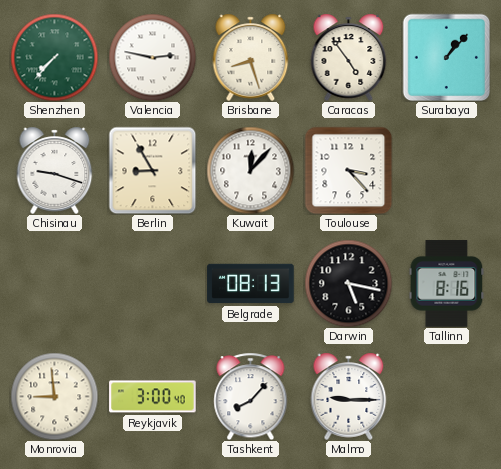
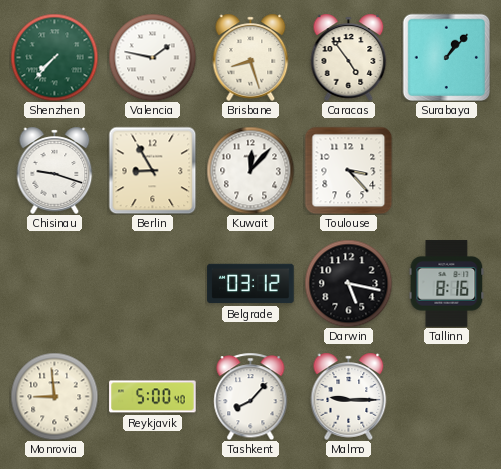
Valencia: 2:47 -> 1:47 (152, 57)
Belgrade: 08:13 -> 03:12 (251, 284)
Reykjavik: 3:00 -> 5:00 (153, 397)
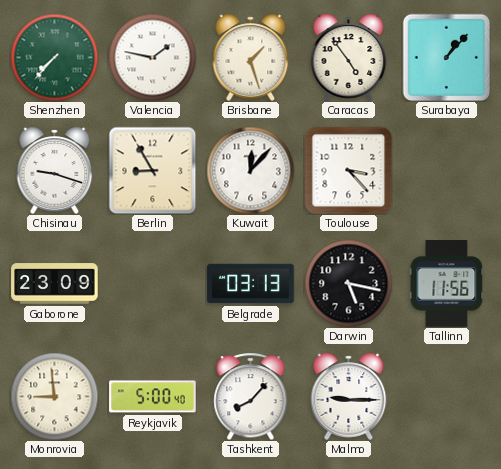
Brisbane: 8:27 -> 1:27 (251, 57)
Gaborone: none -> 23:09 (55, 284)
Belgrade: 03:12 -> 03:13 (251, 284)
Tallinn: 8:16 -> 11:56 (447, 284)
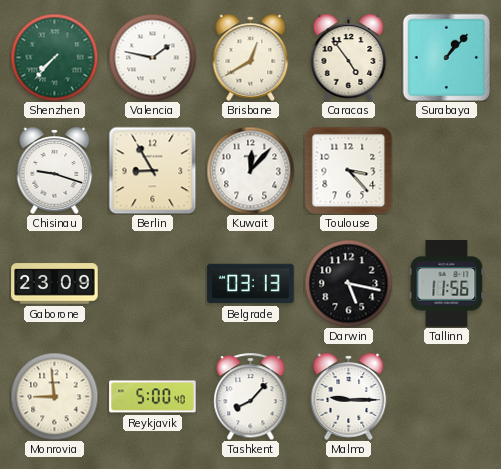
Brisbane: 1:27 -> 12:40 (251, 57)
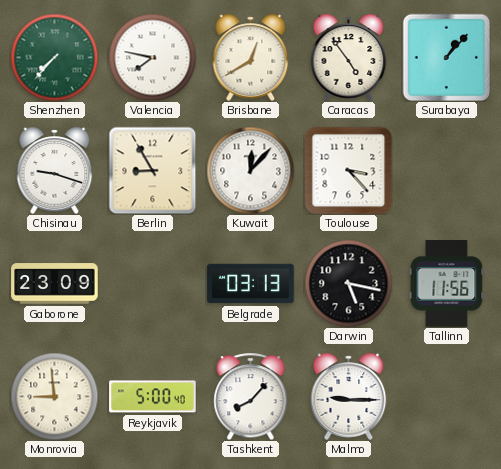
Valencia: 1:47 -> 7:47 (152, 57)
